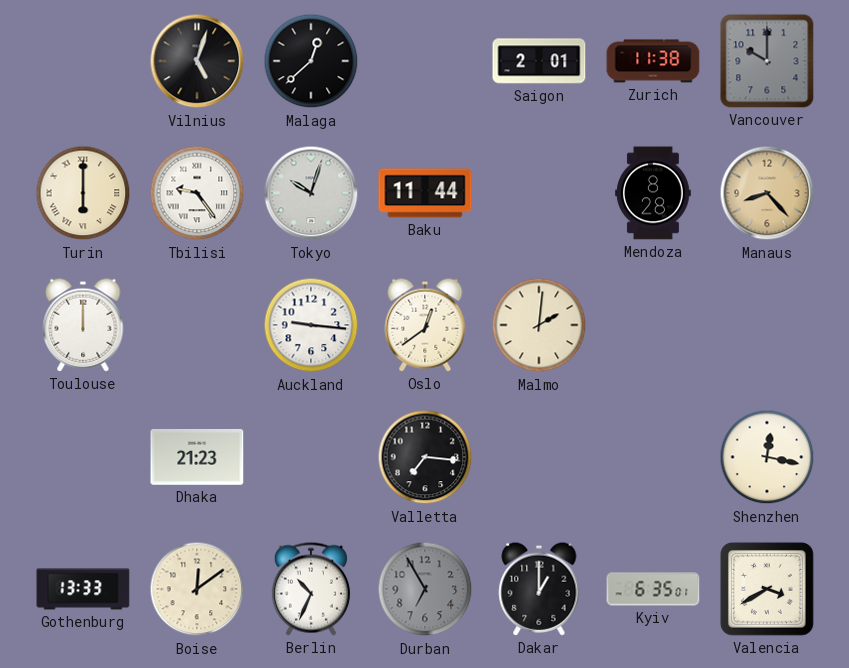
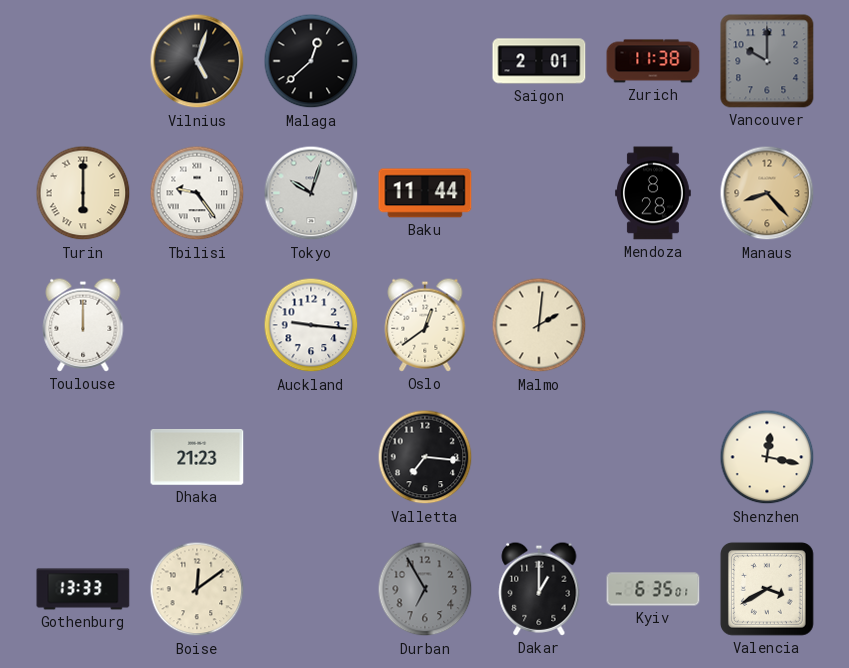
Berlin: 10:34 -> none (311, 589)
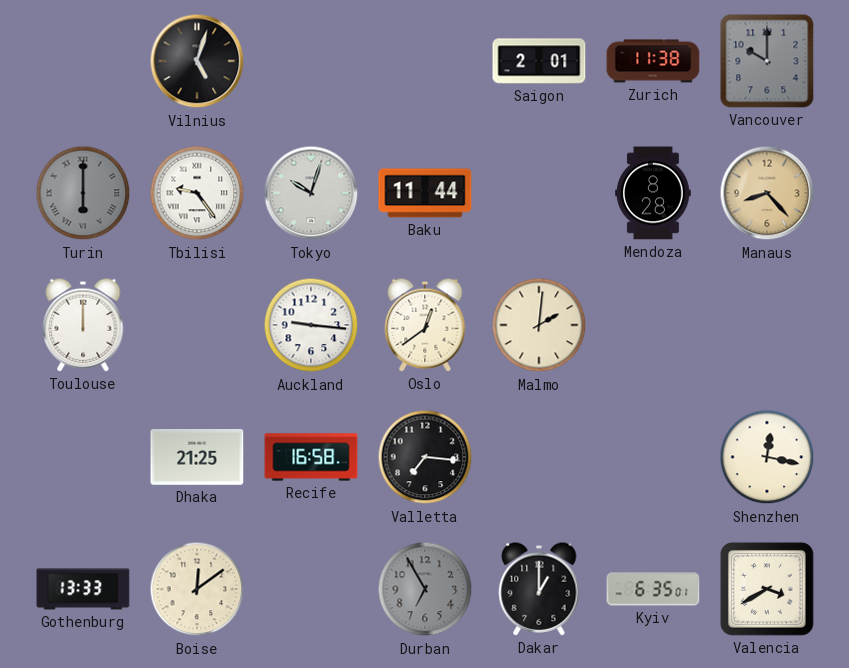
Malaga: 12:38 -> none (311, 61)
Turin dial: cream -> grey (83, 193)
Dhaka: 21:23 -> 21:25 (197, 458)
Recife: none -> 16:58 (311, 457)
